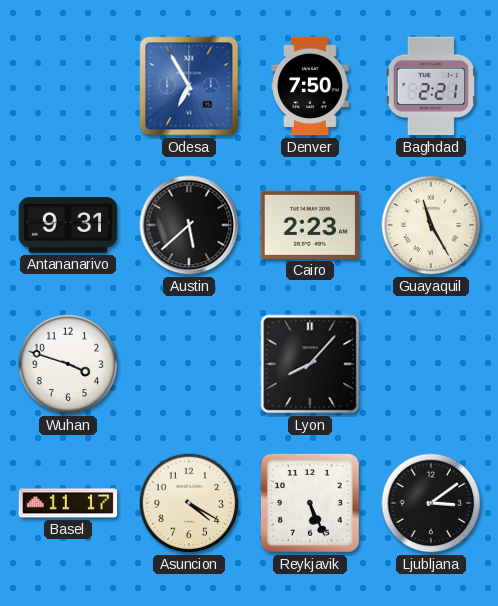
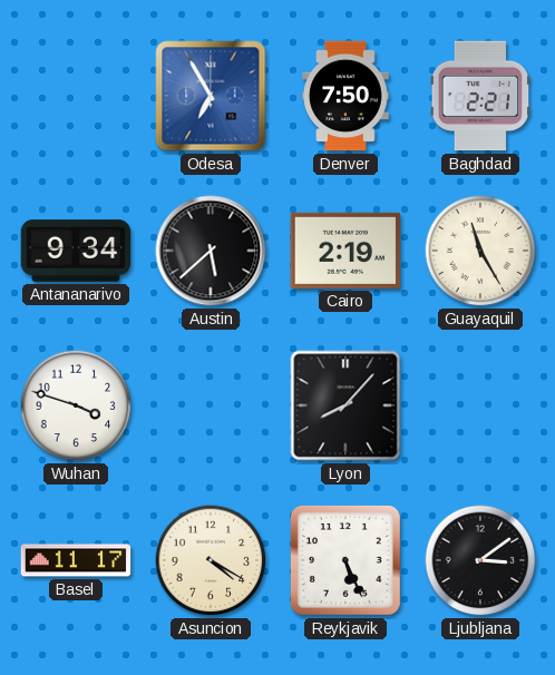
Antananarivo: 9:31 -> 9:34 (76, 251)
Cairo: 2:23 -> 2:19 (345, 251)
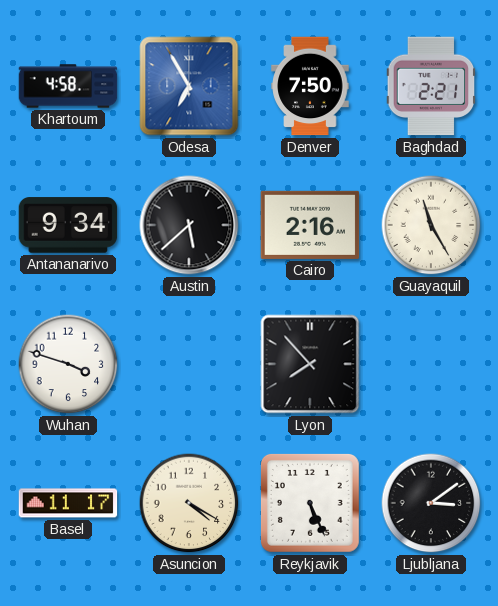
Khartoum: none -> 4:58 (68, 86)
Cairo: 2:19 -> 2:16 (310, 225)
Lyon: 8:07 -> 7:53 (310, 364)
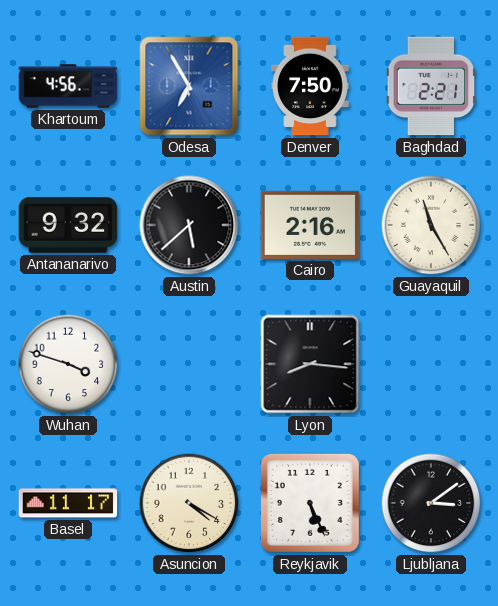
Khartoum: 4:58 -> 4:56 (68, 86)
Antananarivo: 9:34 -> 9:32 (68, 225)
Lyon: 7:53 -> 8:16 (310, 364)
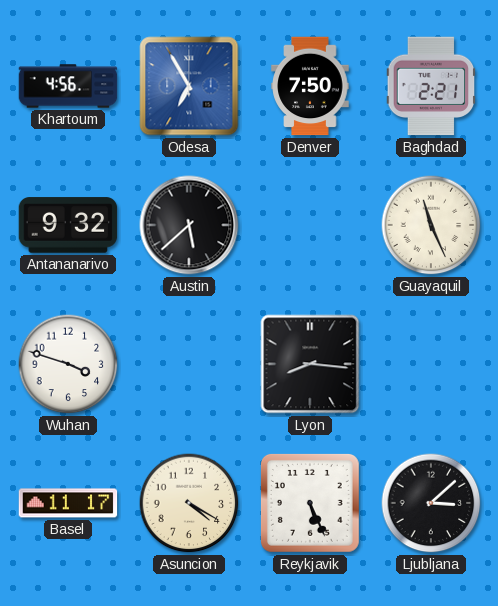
Cairo: 2:16 -> none (310, 225)
Guayaquil: 11:25 -> 11:26 (431, 225)
Ljubljana: 3:09 -> 3:08 (431, 503)
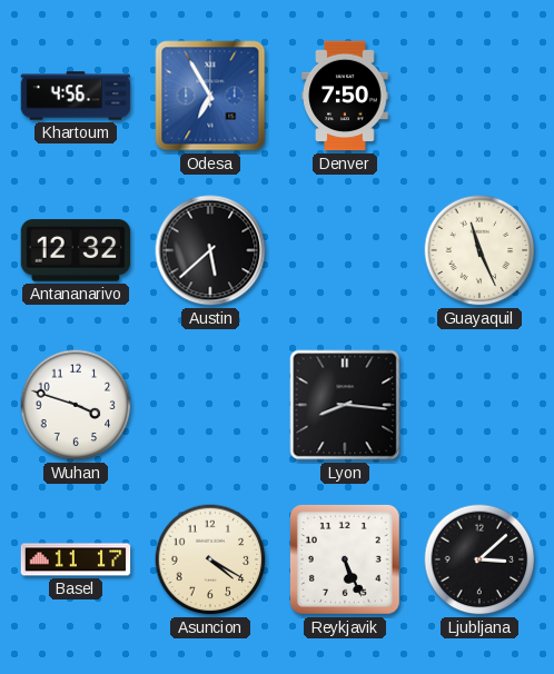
Baghdad: 2:21 -> none (431, 86)
Antananarivo: 9:32 -> 12:32 (76, 250)
